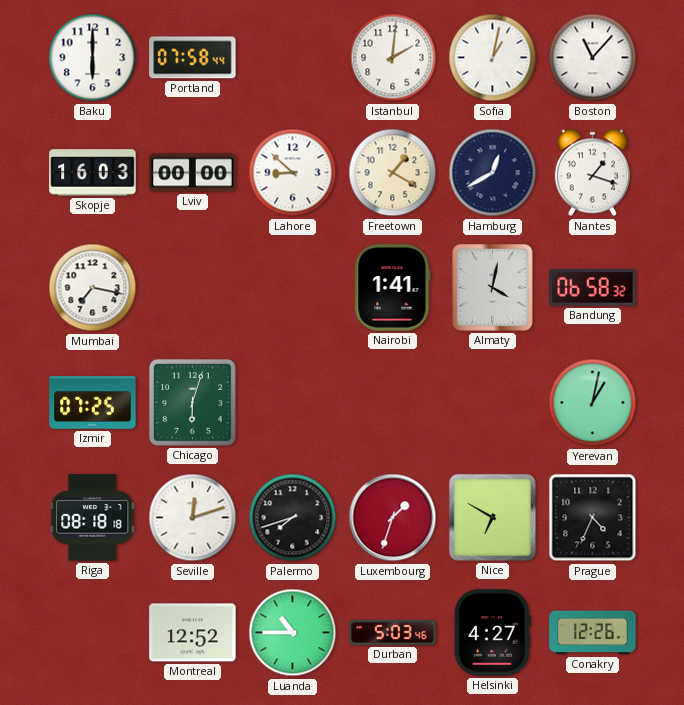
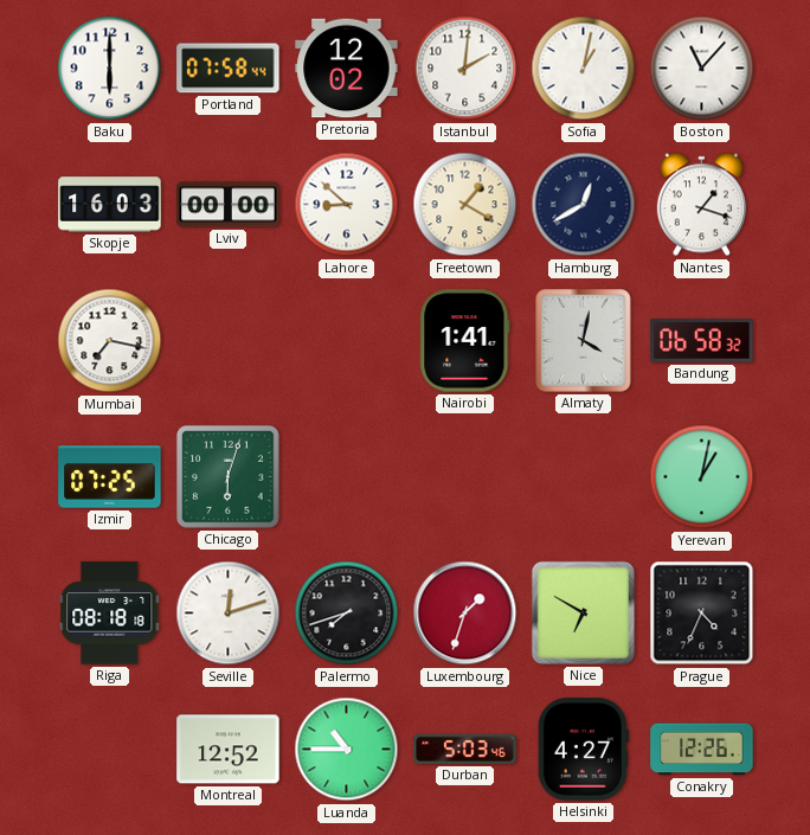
Pretoria: none -> 12:02 (347, 69)
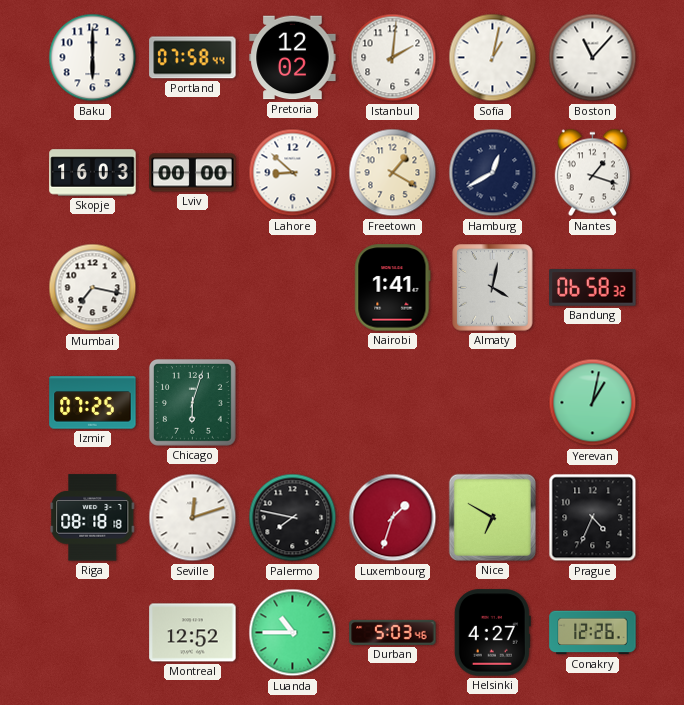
Palermo: 7:42 -> 7:47 (293, 518)
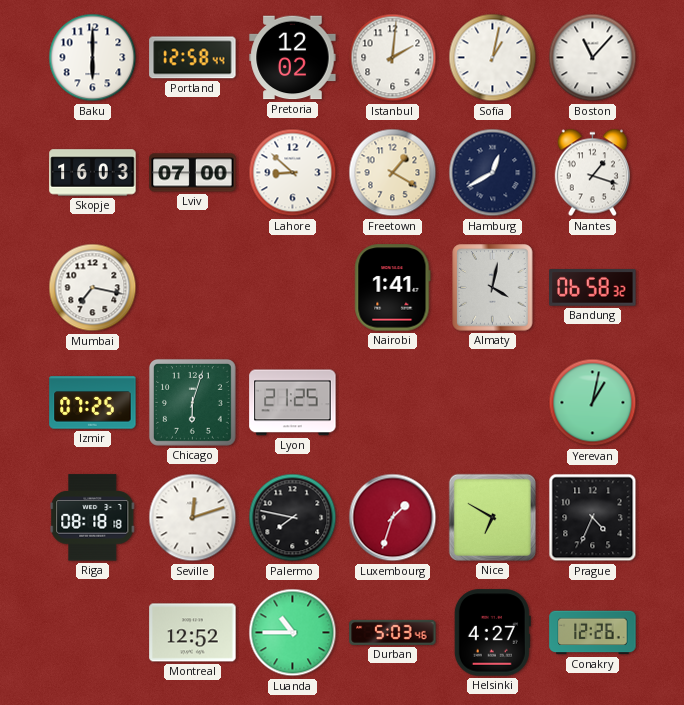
Portland: 07:58 -> 12:58 (193, 58)
Lviv: 00:00 -> 07:00 (193, 173)
Lyon: none -> 21:25 (293, 403)
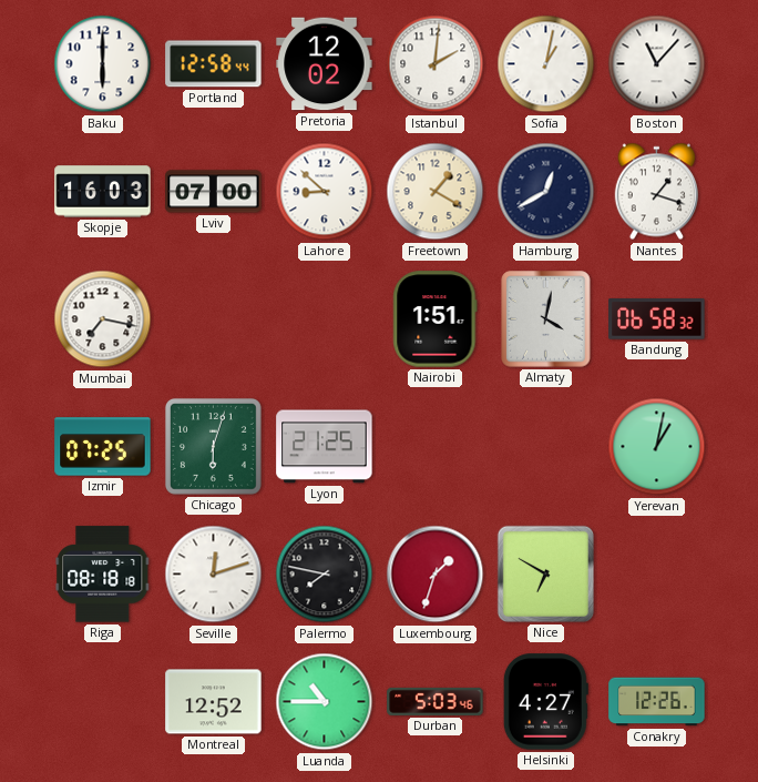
Nairobi: 1:41 -> 1:51 (436, 319)
Prague: 4:34 -> none (593, 518)
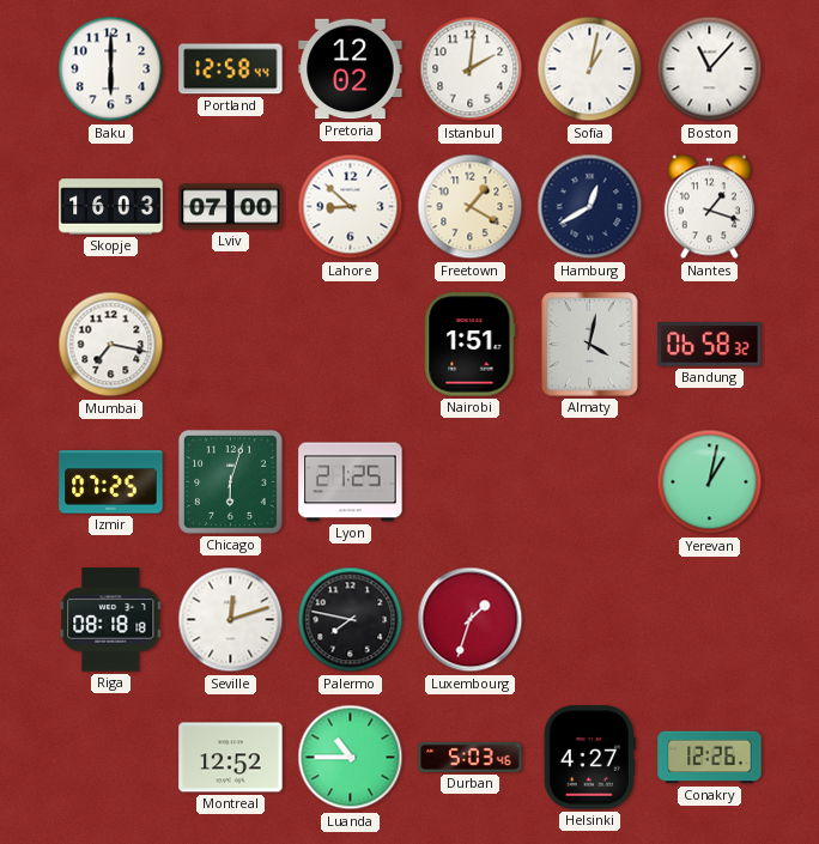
Nice: 6:50 -> none (545, 573)
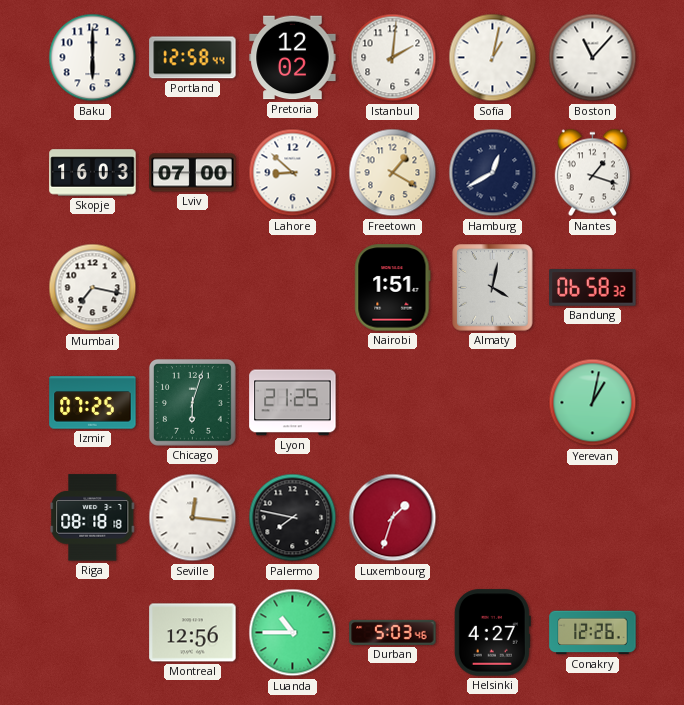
Seville: 12:12 -> 12:16 (193, 518)
Montreal: 12:52 -> 12:56 (193, 633)
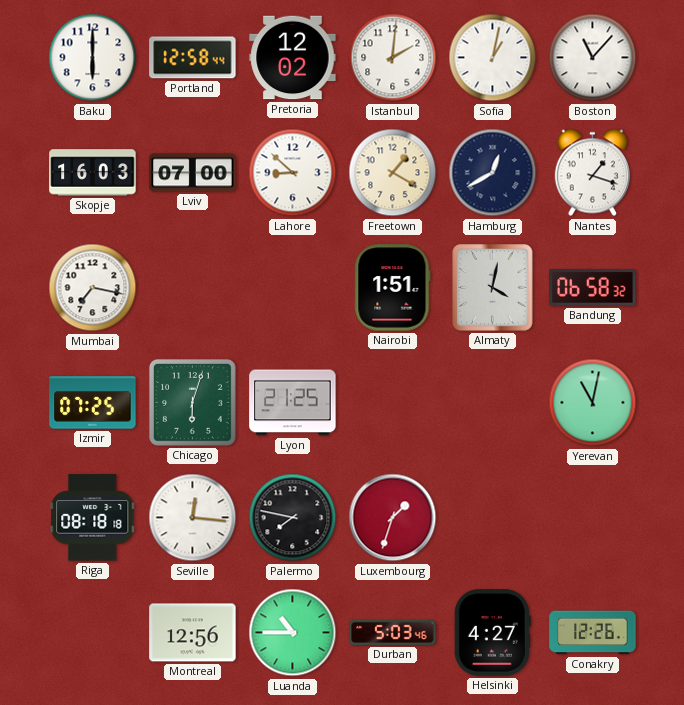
Yerevan: 1:02 -> 11:02 (593, 403)
